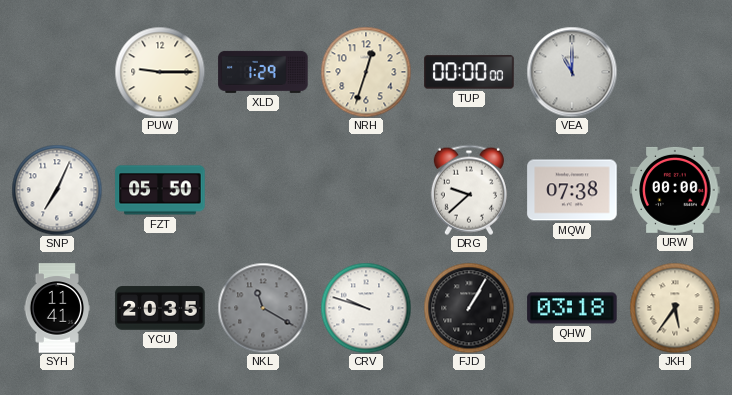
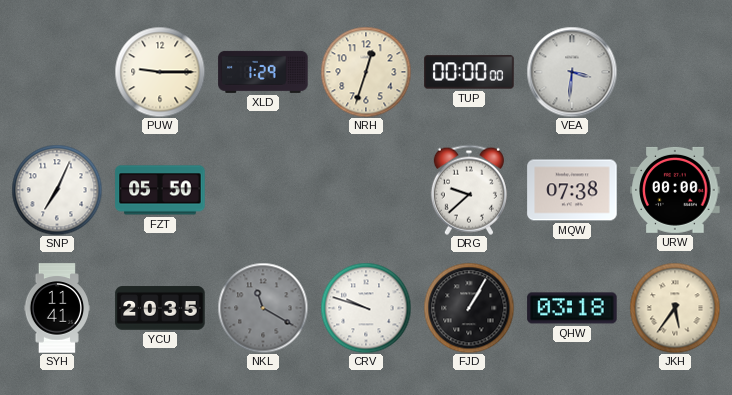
VEA: 11:00 -> 3:31 (572, 72)
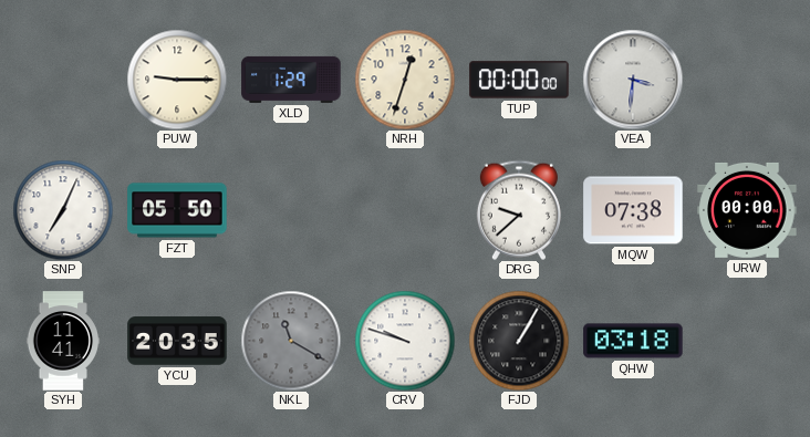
JKH: 5:36 -> none (675, 308)
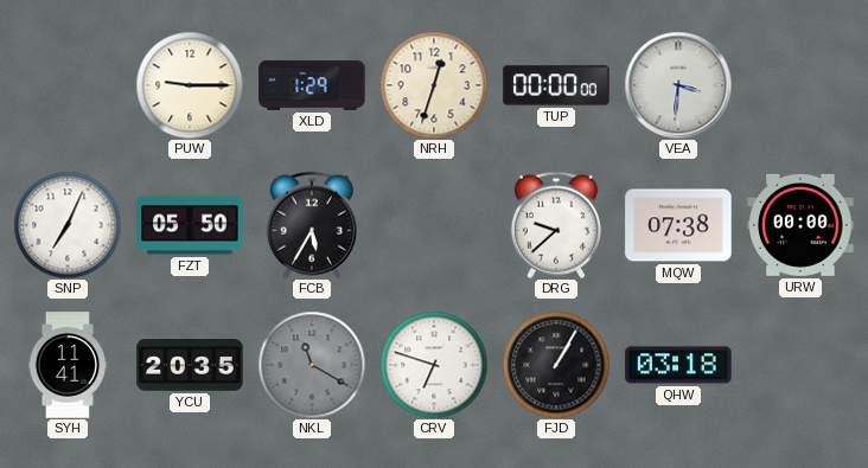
FCB: none -> 5:35 (312, 225)
CRV: 9:48 -> 6:48 (434, 365)
